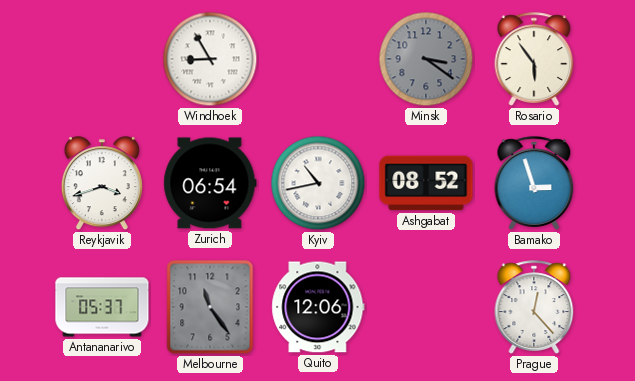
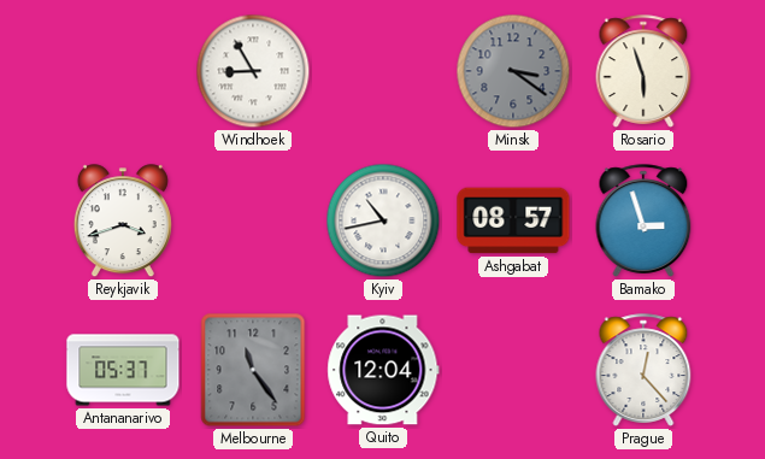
Rosario: 5:54 -> 5:57 (643, 71)
Zurich: 06:54 -> none (210, 183)
Ashgabat: 08:52 -> 08:57 (513, 220)
Quito: 12:06 -> 12:04 (383, 370)
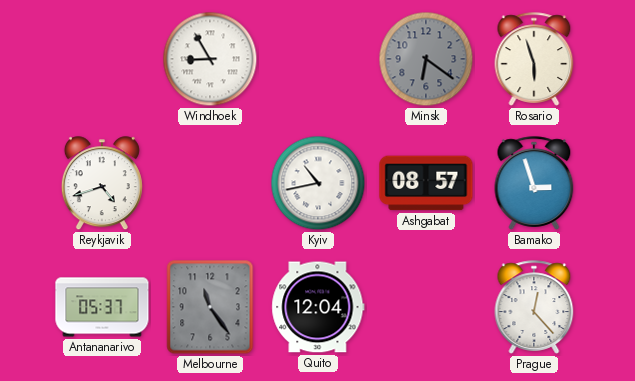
Minsk: 3:21 -> 6:21 (426, 59)
Reykjavik: 3:42 -> 4:42 (102, 184)
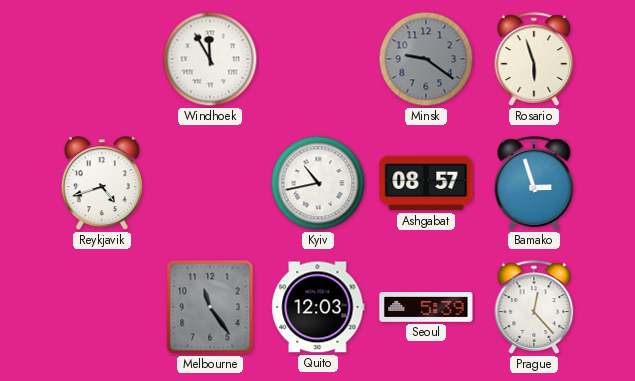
Windhoek: 8:55 -> 11:55 (210, 59)
Minsk: 6:21 -> 9:21 (426, 59)
Antananarivo: 05:37 -> none (102, 307)
Quito: 12:04 -> 12:03 (318, 307)
Seoul: none -> 5:39 (426, 308)
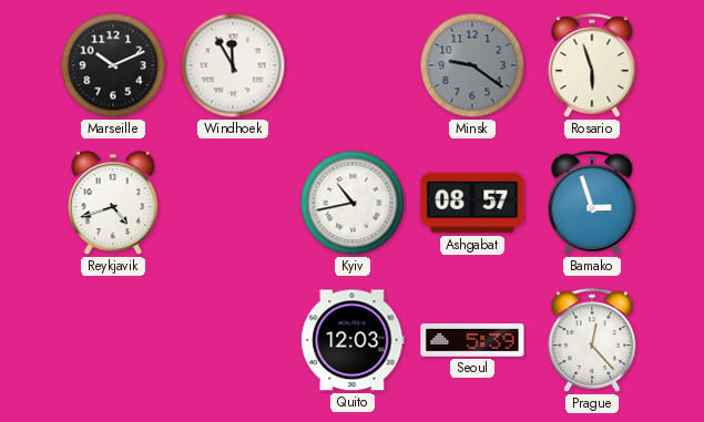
Marseille: none -> 10:11 (113, 65)
Melbourne: 11:24 -> none (210, 307)
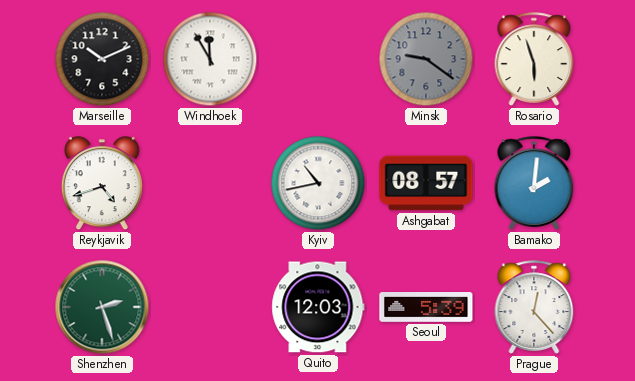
Bamako: 2:57 -> 2:01 (534, 183)
Shenzhen: none -> 2:27 (102, 307)
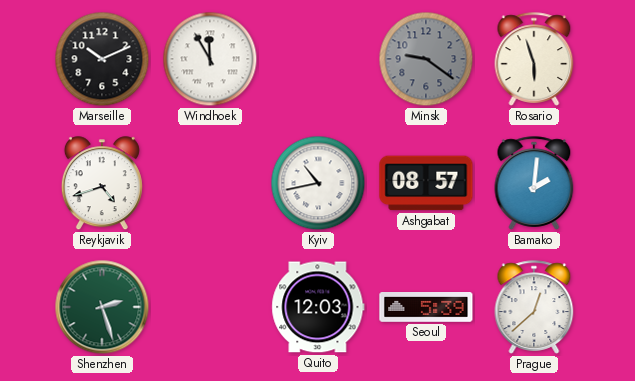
Prague: 12:23 -> 12:38 (534, 307)
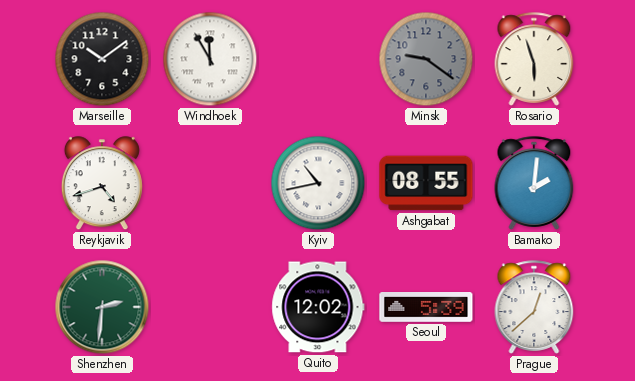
Marseille: 10:11 -> 10:09 (102, 59)
Ashgabat: 08:57 -> 08:55 (426, 183)
Shenzhen: 2:27 -> 2:31 (102, 307)
Quito: 12:03 -> 12:02 (318, 307)
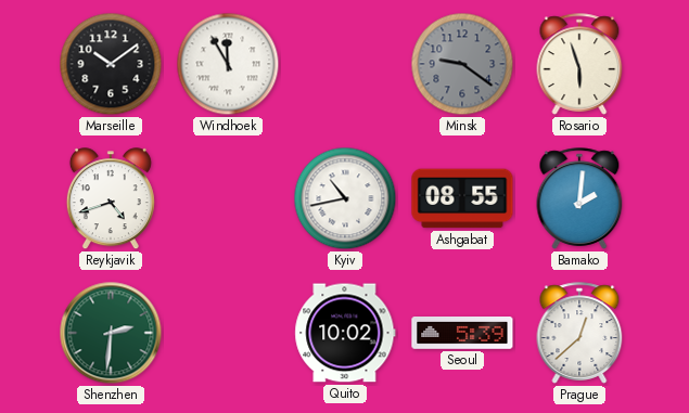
Quito: 12:02 -> 10:02 (345, 333)
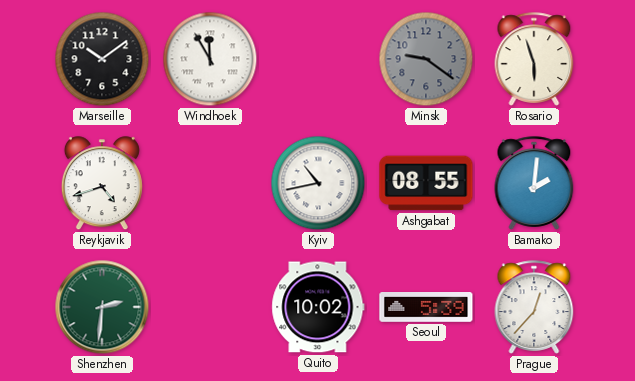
Prague: 12:38 -> 12:37 (534, 307)
